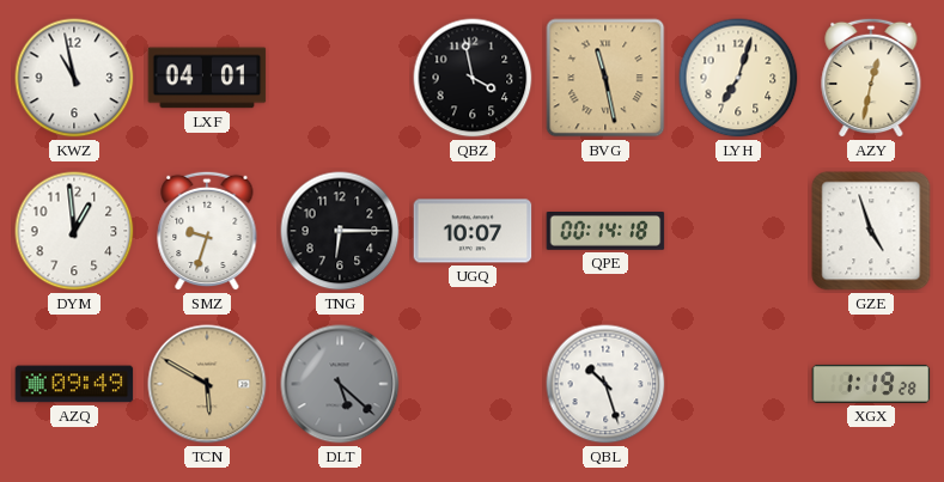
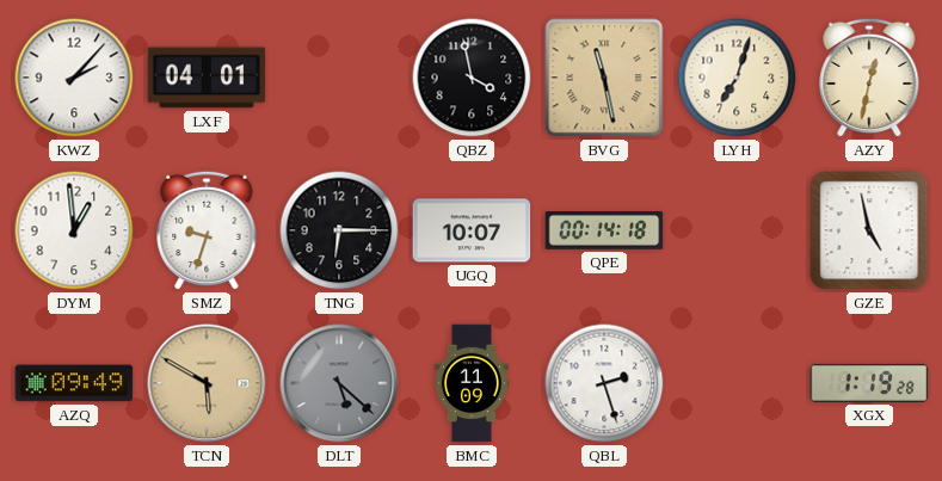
KWZ: 10:58 -> 2:07 (74, 78)
GZE: 4:57 -> 4:58 (869, 230)
BMC: none -> 11:09 (470, 383)
QBL: 10:27 -> 2:27 (604, 383)
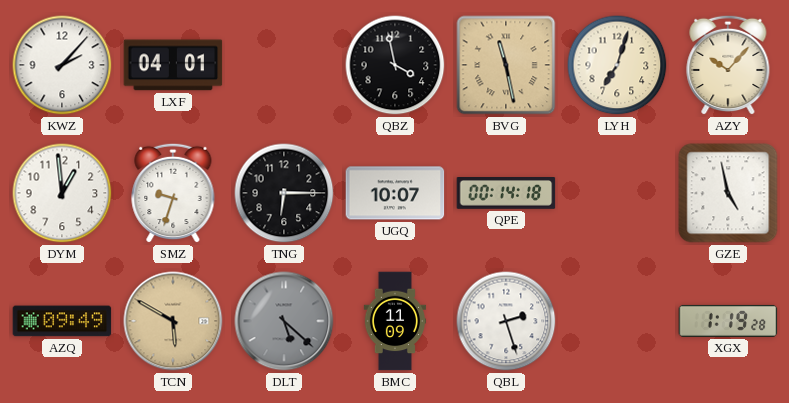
AZY: 12:32 -> 10:07 (728, 65)
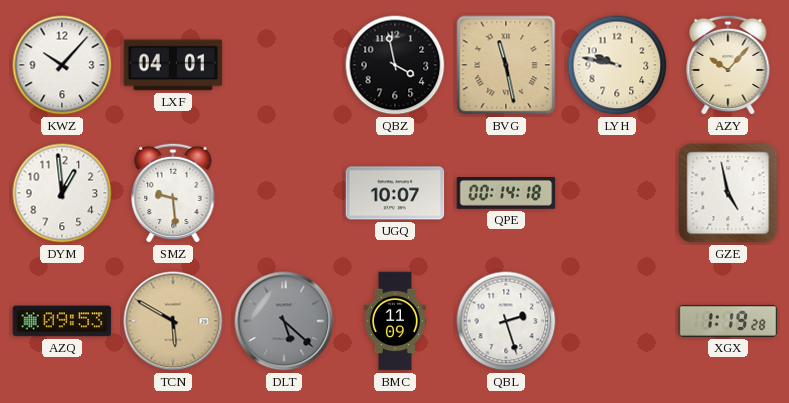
KWZ: 2:07 -> 10:07 (62, 65)
LYH: 7:03 -> 9:47 (617, 65)
SMZ: 9:33 -> 9:29 (173, 193)
TNG: 6:15 -> none (284, 193)
AZQ: 09:49 -> 09:53 (62, 321)
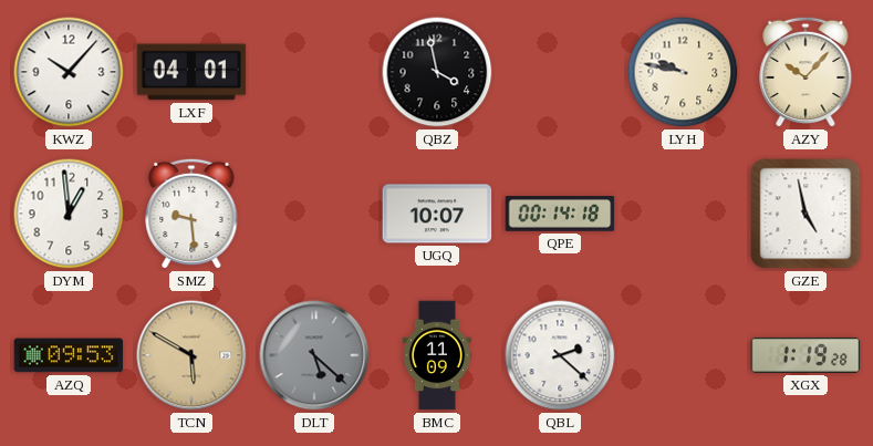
BVG: 11:28 -> none (506, 65)
QBL: 2:27 -> 2:22 (560, 355)
